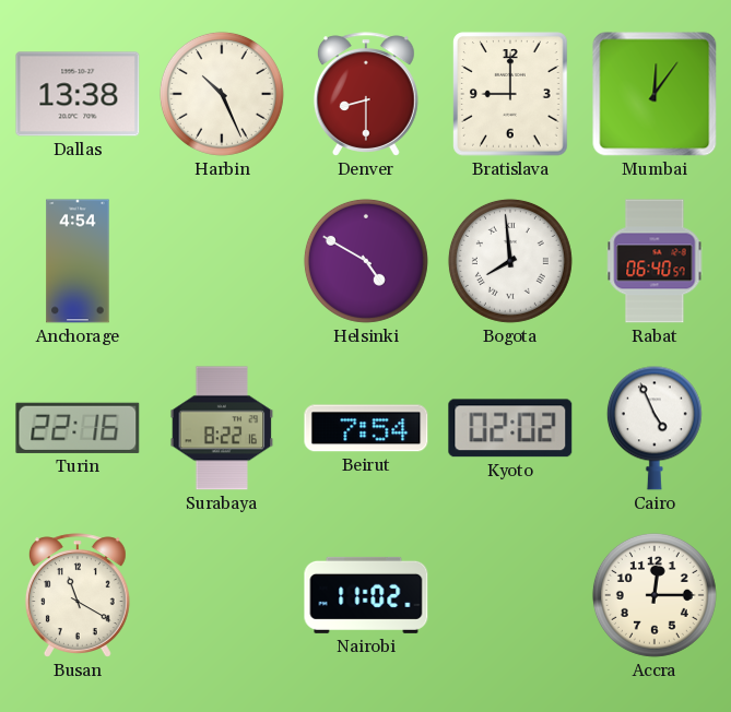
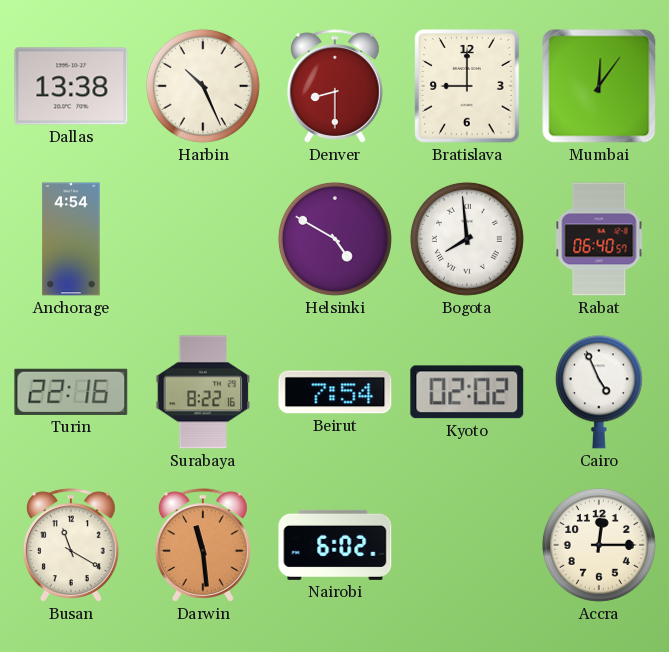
Darwin: none -> 11:29 (203, 545)
Nairobi: 11:02 -> 6:02 (335, 545)
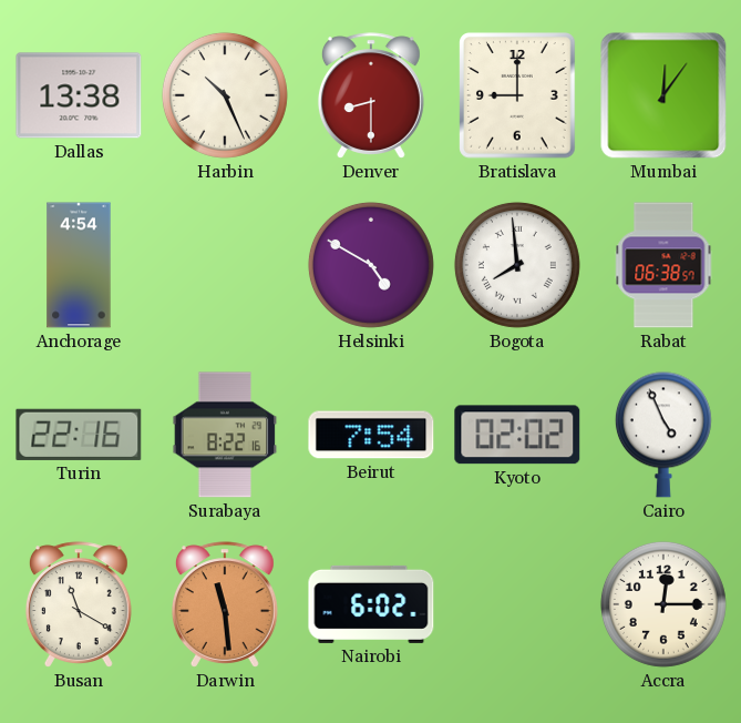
Rabat: 06:40 -> 06:38 (663, 265)
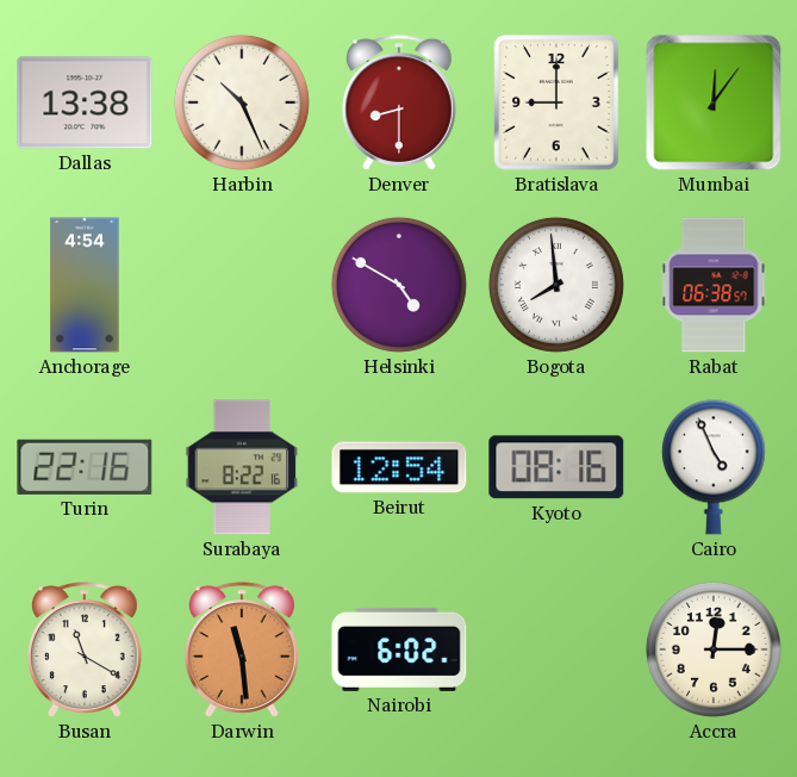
Beirut: 7:54 -> 12:54 (399, 467)
Kyoto: 02:02 -> 08:16 (556, 467)
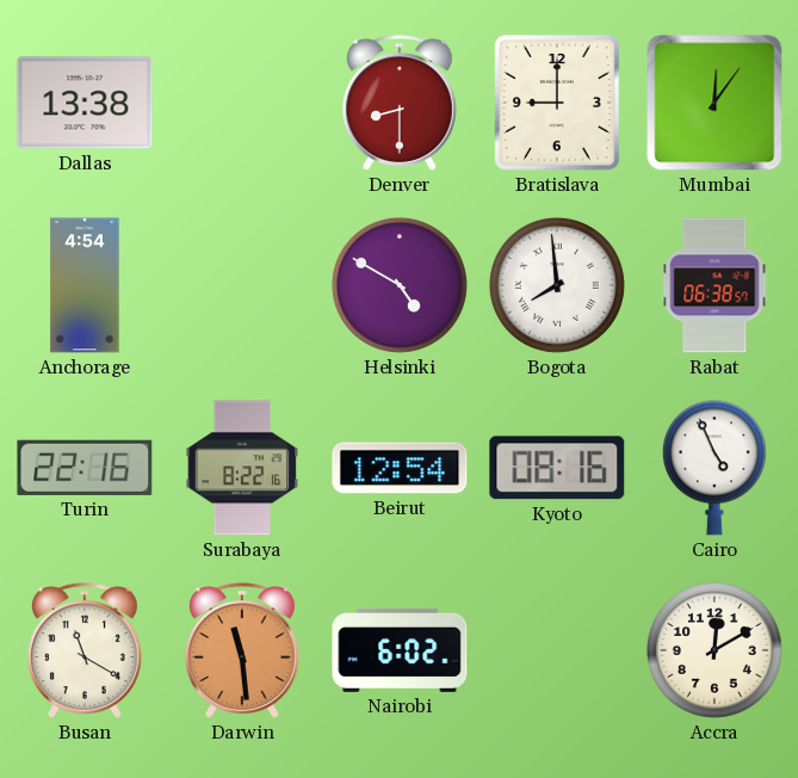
Harbin: 10:26 -> none (242, 102)
Accra: 12:15 -> 12:10 (715, 650)
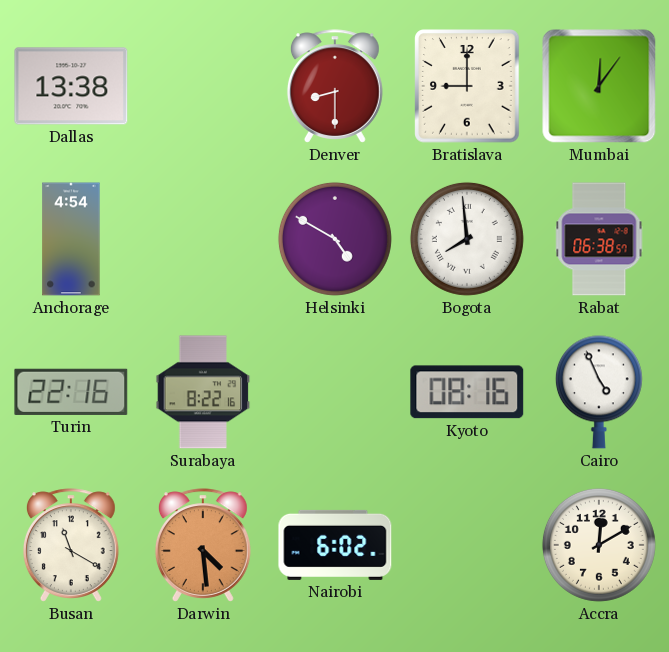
Beirut: 12:54 -> none (400, 468)
Darwin: 11:29 -> 4:29 (203, 545)
